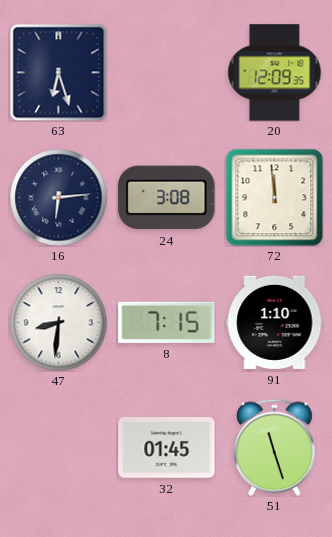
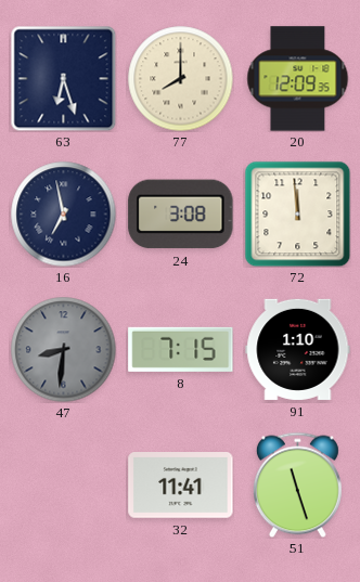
77: none -> 8:00 (180, 78)
16: 6:14 -> 6:58 (63, 214)
47 dial: white -> grey (63, 349)
32: 01:45 -> 11:41 (181, 486)
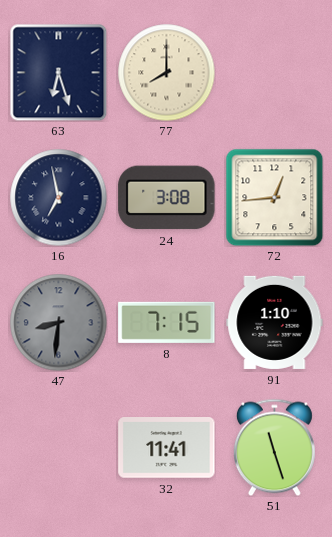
20: 12:09 -> none (298, 79)
72: 11:59 -> 12:44 (274, 197)
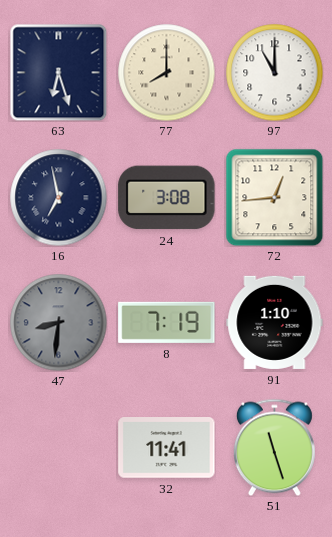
97: none -> 11:00 (274, 72)
8: 7:15 -> 7:19 (167, 322)
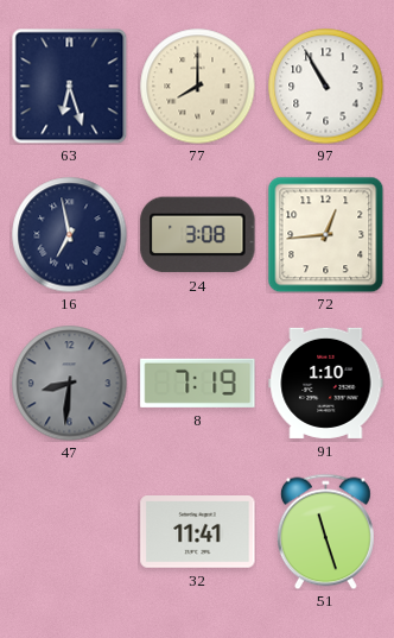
97: 11:00 -> 10:55 (325, 86)
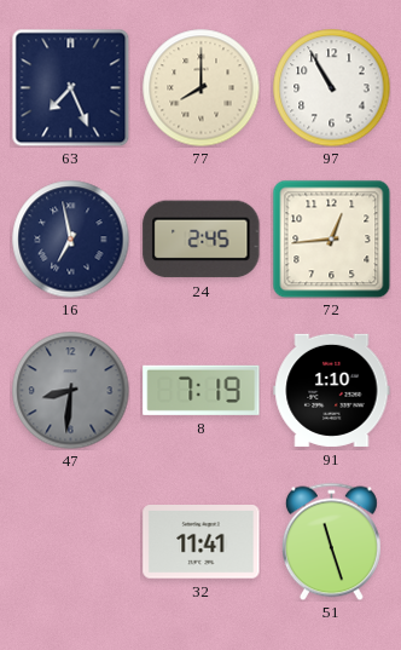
63: 6:27 -> 7:26 (70, 87)
24: 3:08 -> 2:45 (202, 240)
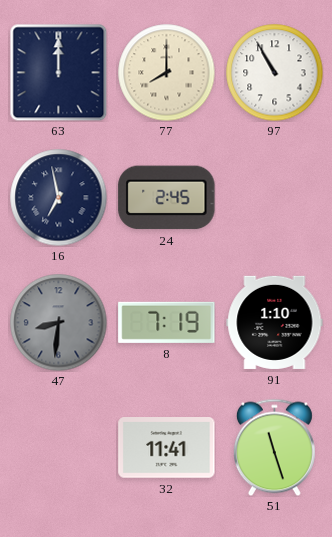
63: 7:26 -> 12:00 (58, 72)
72: 12:44 -> none (331, 238)
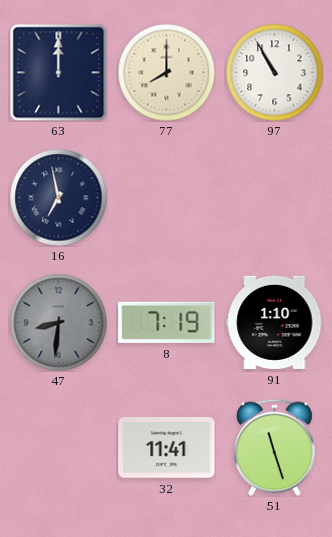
24: 2:45 -> none (167, 198)
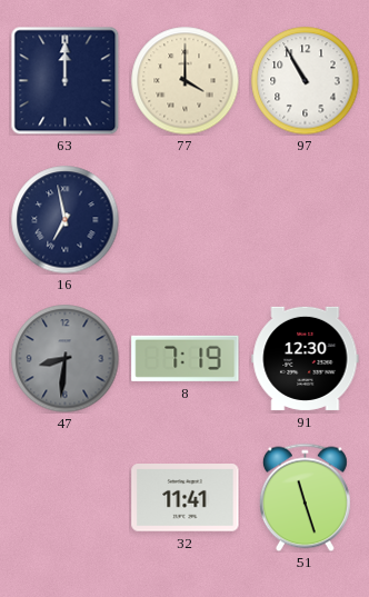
77: 8:00 -> 4:00 (184, 80)
91: 1:10 -> 12:30 (306, 358)
